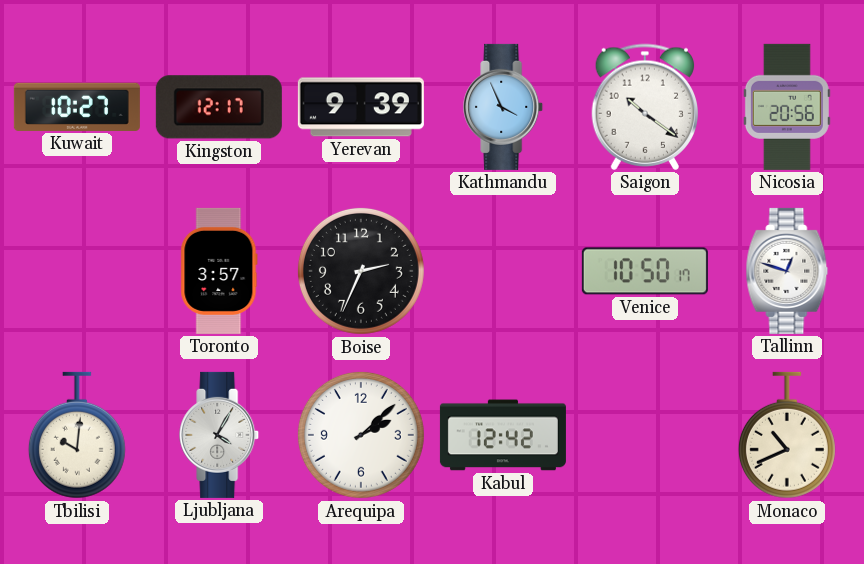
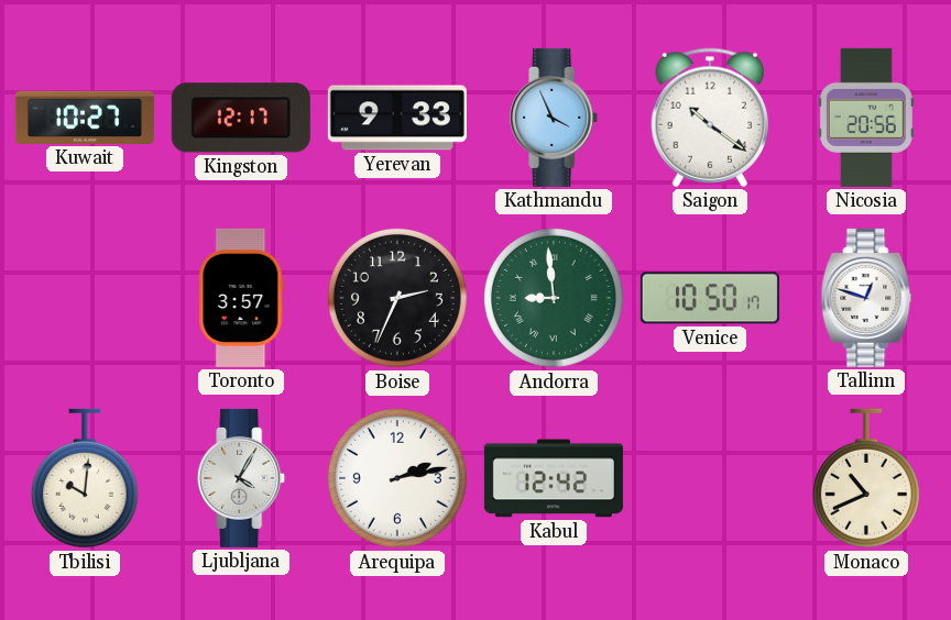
Yerevan: 9:39 -> 9:33 (397, 118)
Andorra: none -> 8:59 (554, 298)
Arequipa: 2:08 -> 2:13 (397, 478)
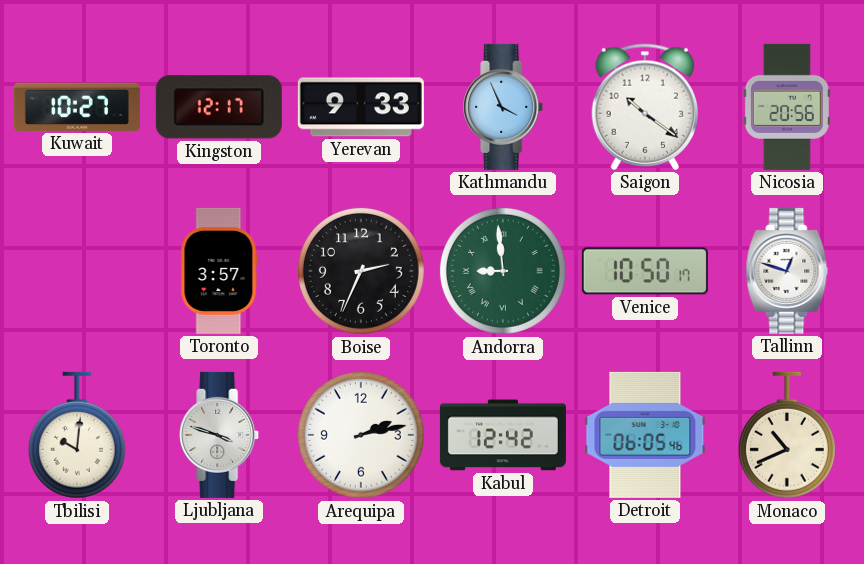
Ljubljana: 4:05 -> 3:48 (220, 435)
Detroit: none -> 06:05 (645, 435)
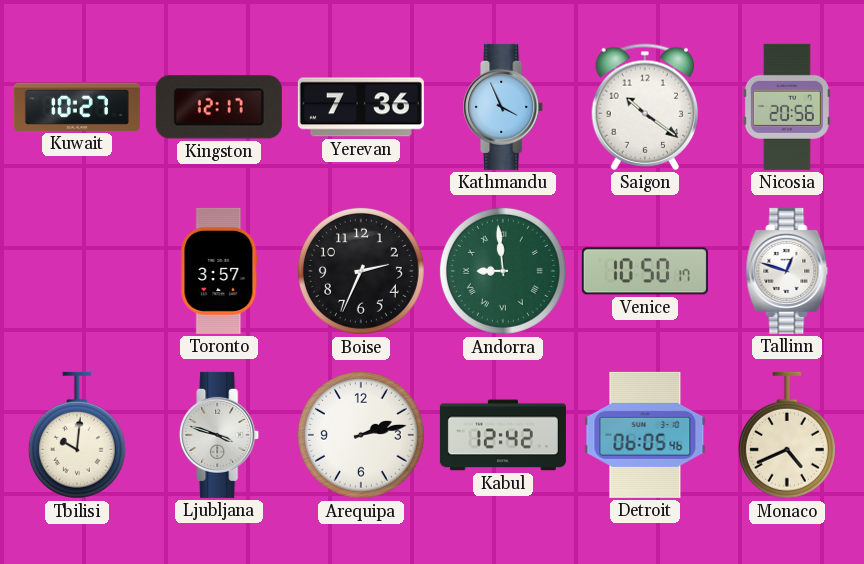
Yerevan: 9:33 -> 7:36 (361, 107)
Monaco: 10:41 -> 4:41 (787, 435)
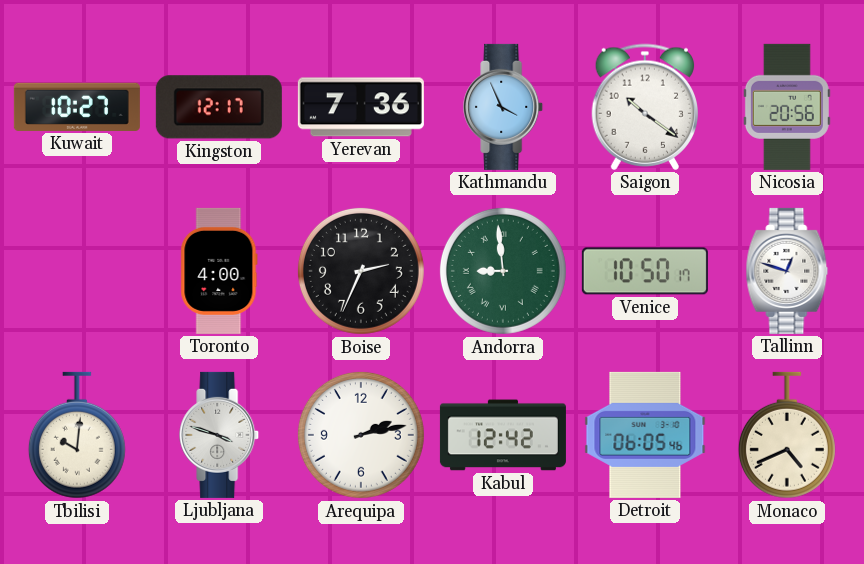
Toronto: 3:57 -> 4:00 (219, 271)
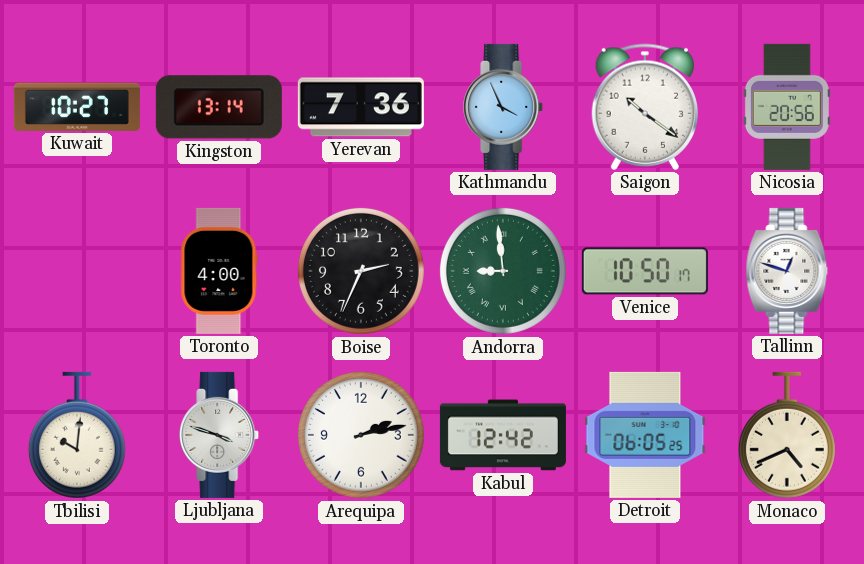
Kingston: 12:17 -> 13:14 (219, 107)
Detroit: 06:05:46 -> 06:05:25 (645, 435)
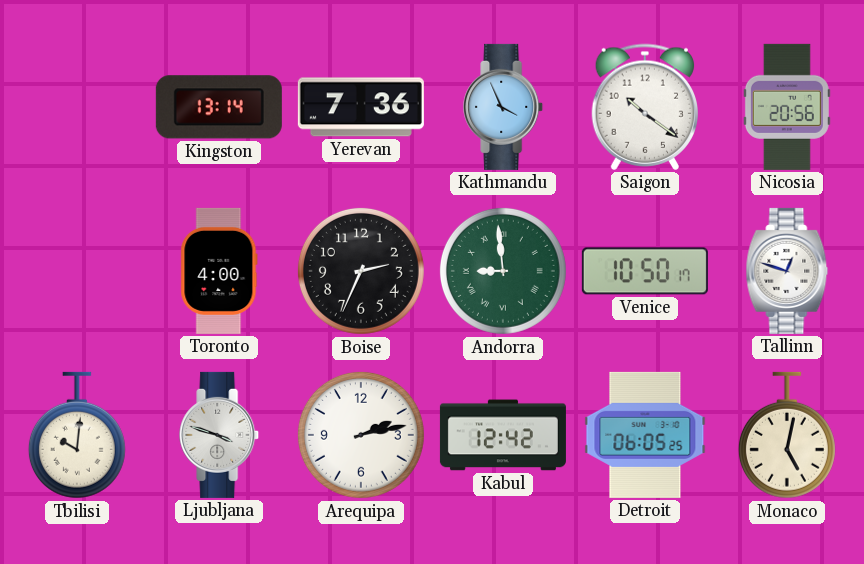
Kuwait: 10:27 -> none (77, 107)
Monaco: 4:41 -> 5:02 (787, 435)
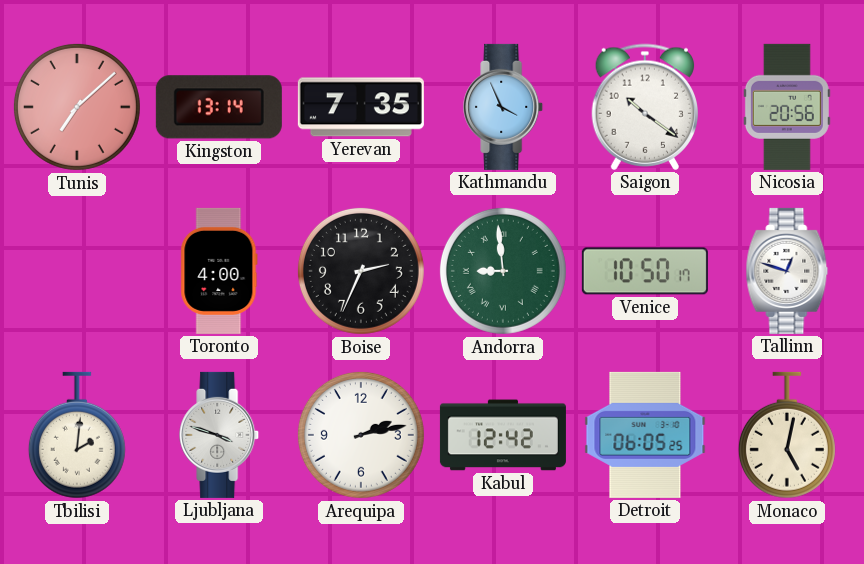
Tunis: none -> 7:08 (77, 107)
Yerevan: 7:36 -> 7:35 (361, 107)
Tbilisi: 10:01 -> 2:01 (77, 435)
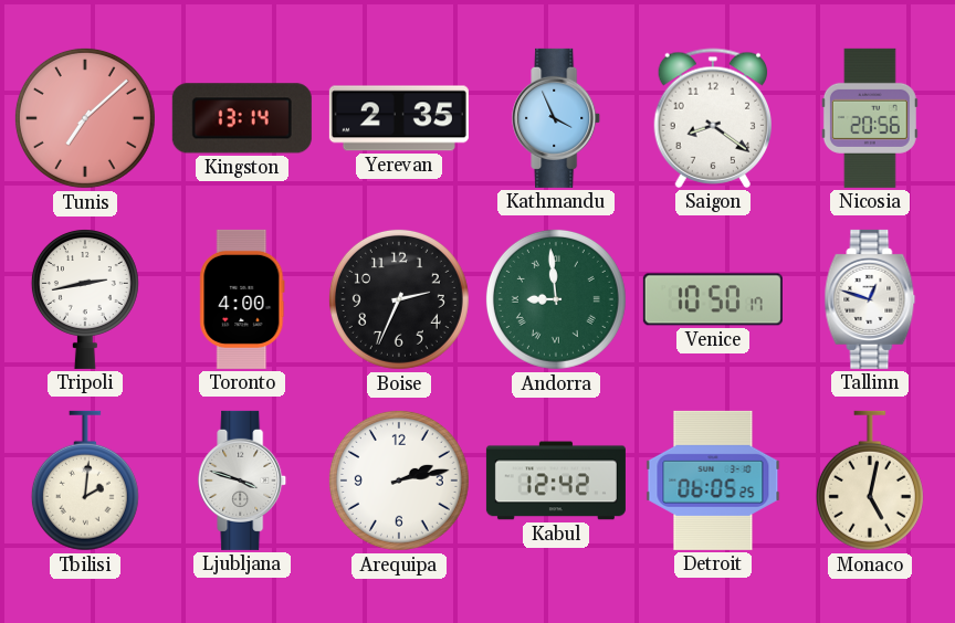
Yerevan: 7:35 -> 2:35 (399, 118)
Saigon: 10:21 -> 8:21 (712, 118)
Tripoli: none -> 2:43 (85, 299)
